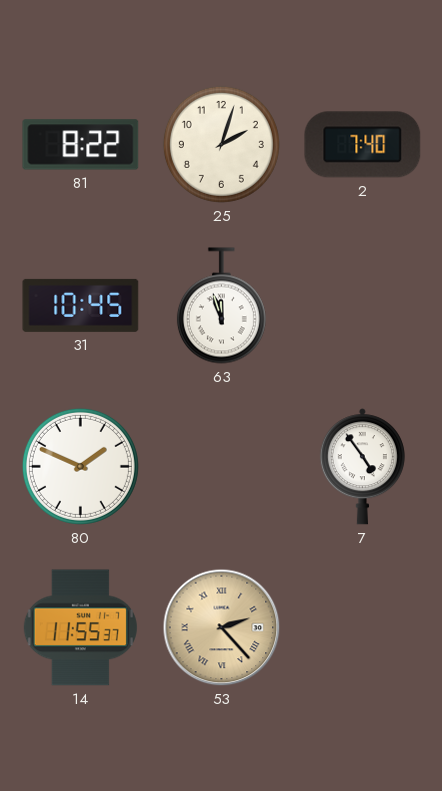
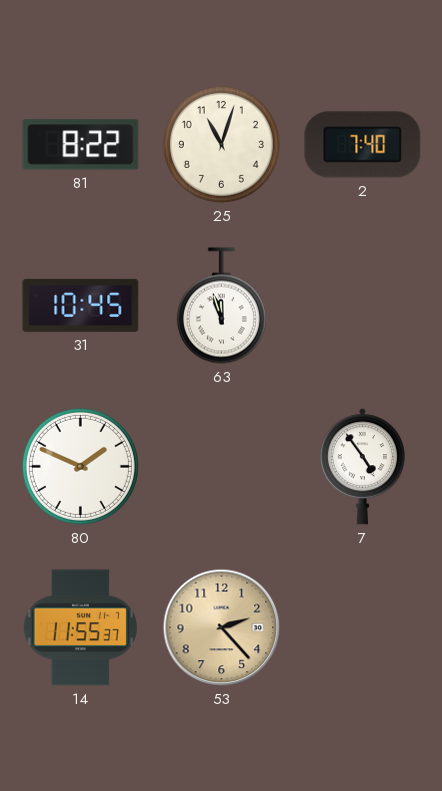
25: 2:03 -> 11:03 (221, 144)
53 numerals: Roman -> Arabic (222, 628)
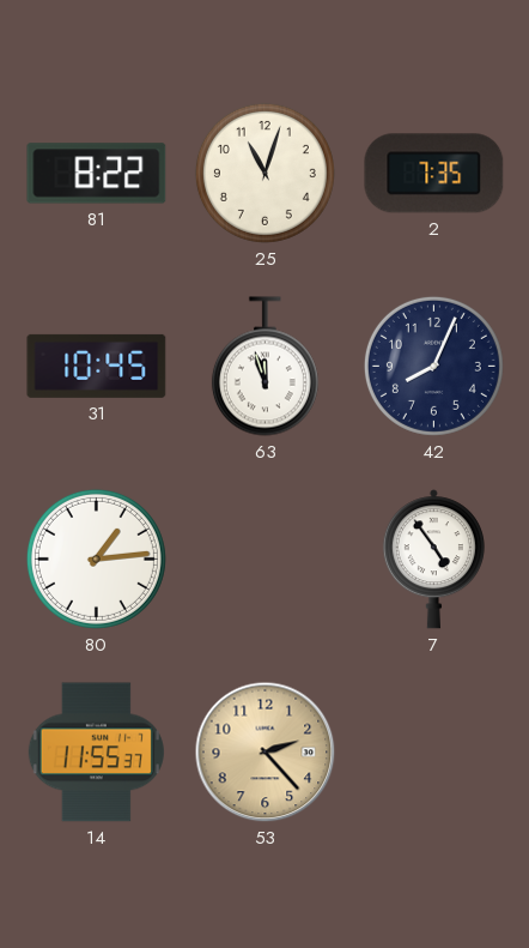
2: 7:40 -> 7:35 (434, 174)
42: none -> 8:04 (433, 366)
80: 1:49 -> 1:14 (96, 558)
